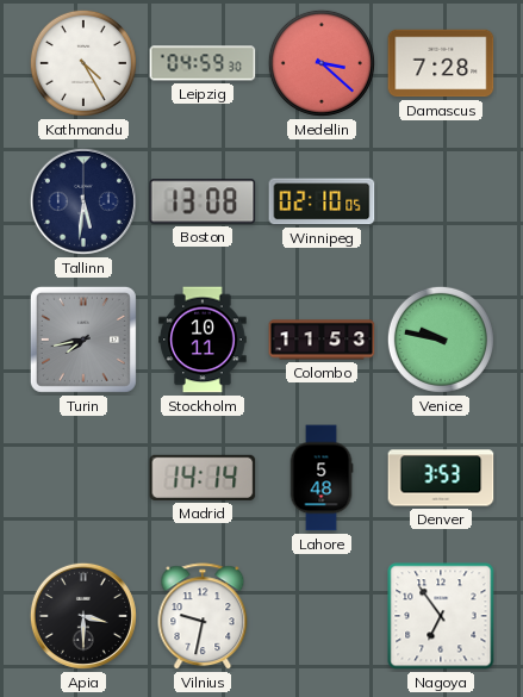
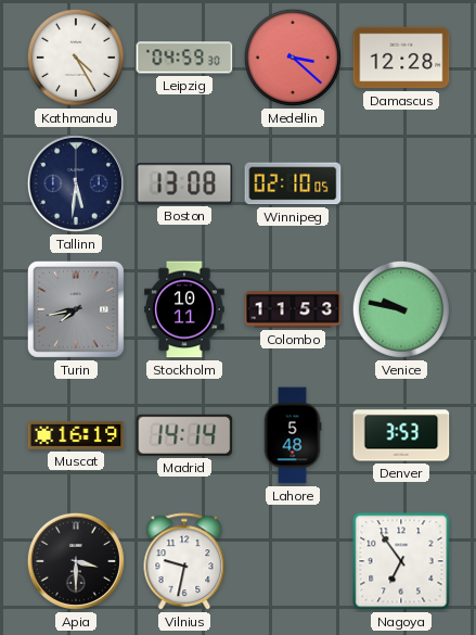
Damascus: 7:28 -> 12:28 (401, 58)
Muscat: none -> 16:19 (76, 435)
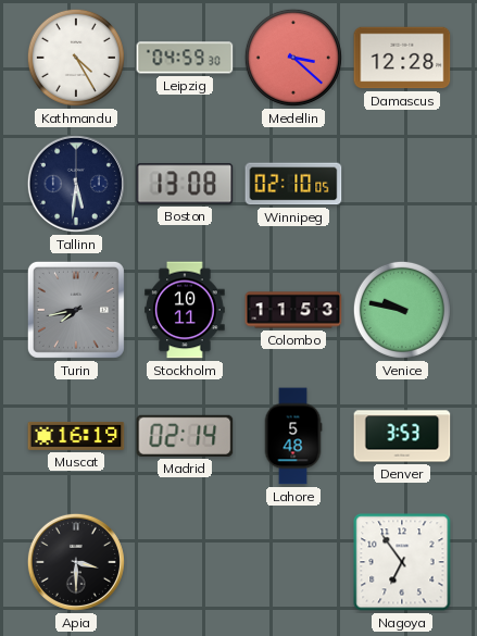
Madrid: 14:14 -> 02:14 (185, 436)
Vilnius: 9:32 -> none (184, 562)
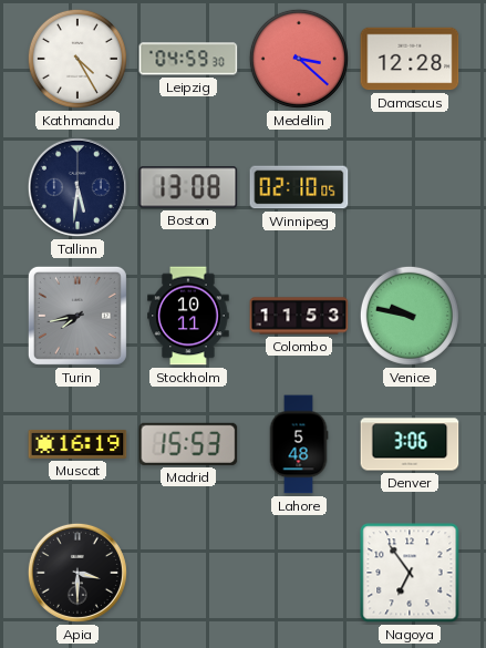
Madrid: 02:14 -> 15:53 (188, 444)
Denver: 3:53 -> 3:06 (410, 444)
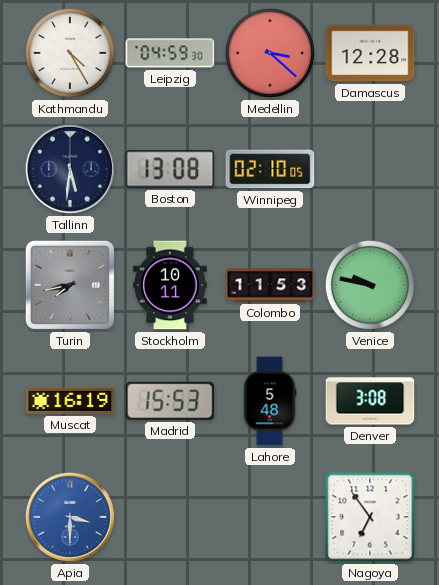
Denver: 3:06 -> 3:08 (370, 401)
Apia dial: black -> blue (70, 517)
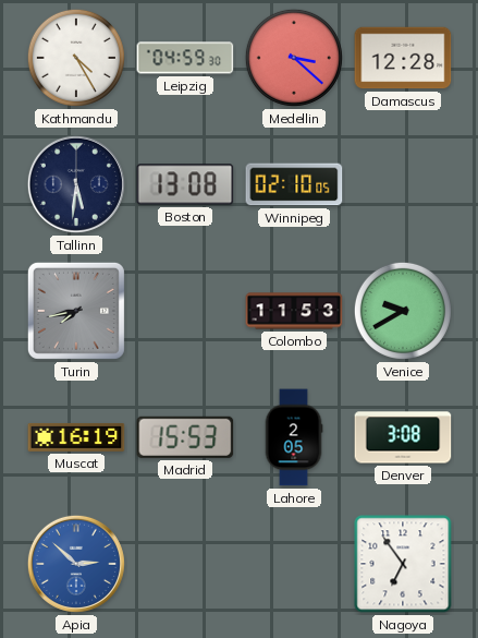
Stockholm: 10:11 -> none (170, 285)
Venice: 9:47 -> 9:40 (403, 311)
Lahore: 5:48 -> 2:05 (294, 437)
Apia: 3:30 -> 2:52 (76, 564)
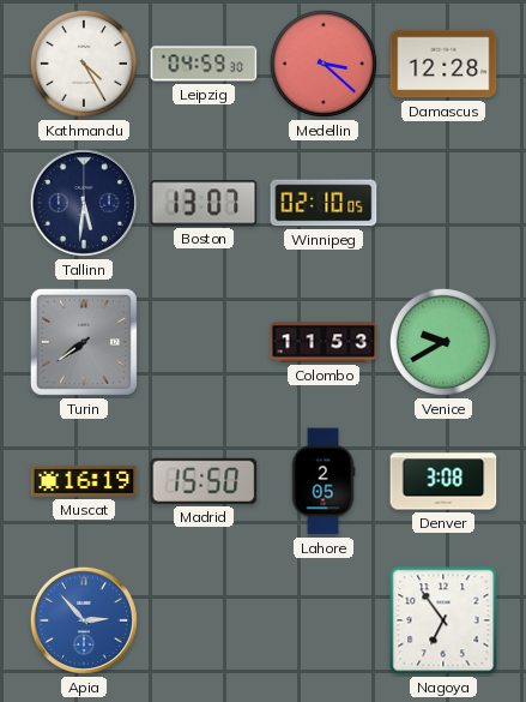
Boston: 13:08 -> 13:07 (204, 203)
Turin: 7:43 -> 7:39 (84, 342)
Madrid: 15:53 -> 15:50 (204, 481)
Apia: 2:52 -> 2:53 (84, 620)
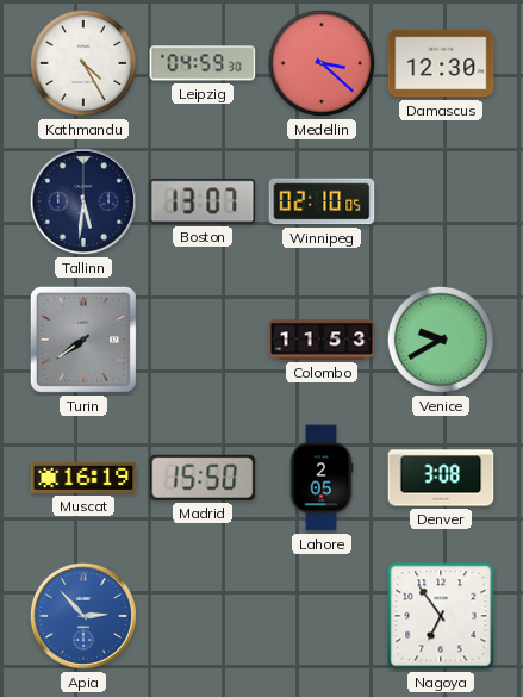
Damascus: 12:28 -> 12:30 (441, 63)
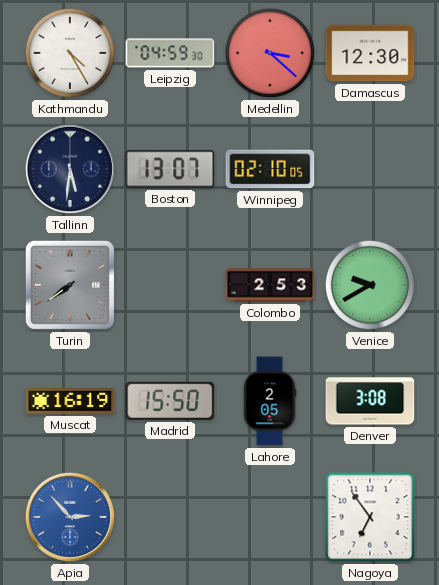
Colombo: 11:53 -> 2:53 (270, 285)
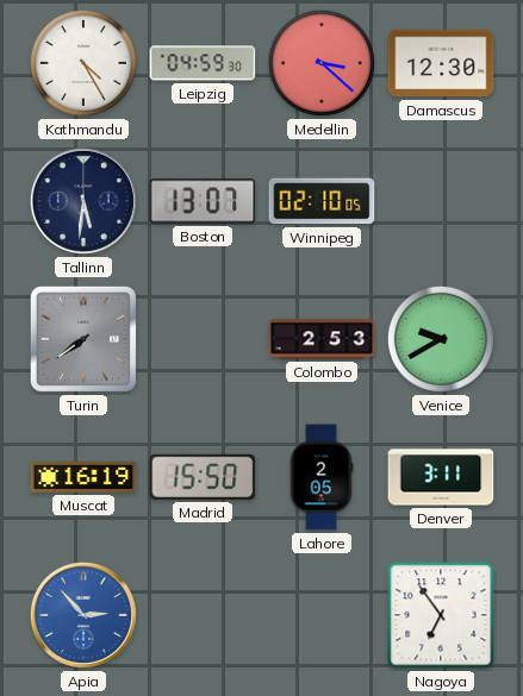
Denver: 3:08 -> 3:11 (441, 477)
